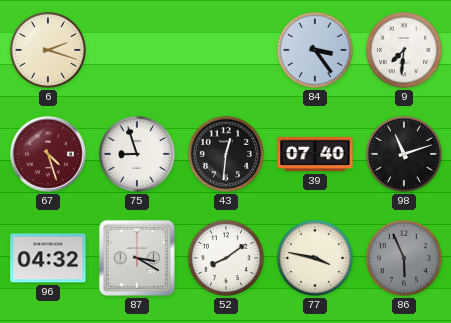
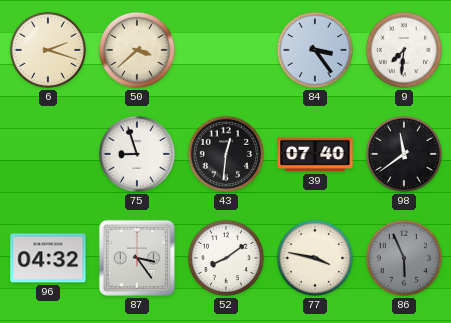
50: none -> 3:38 (137, 50)
67: 4:27 -> none (49, 155)
98: 11:12 -> 11:39 (404, 154)
87: 3:20 -> 3:24 (137, 258)
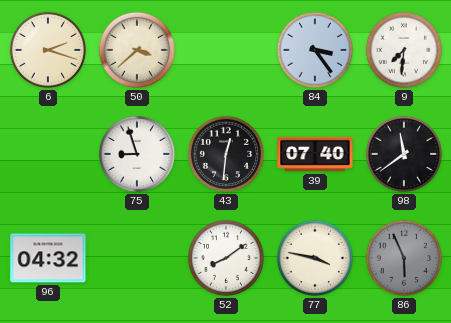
87: 3:24 -> none (137, 258)
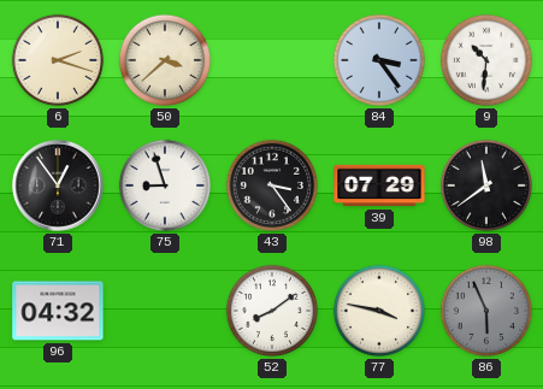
9: 7:31 -> 10:31 (486, 60)
71: none -> 12:54 (59, 187)
43: 12:31 -> 3:24 (272, 185)
39: 07:40 -> 07:29 (379, 185)
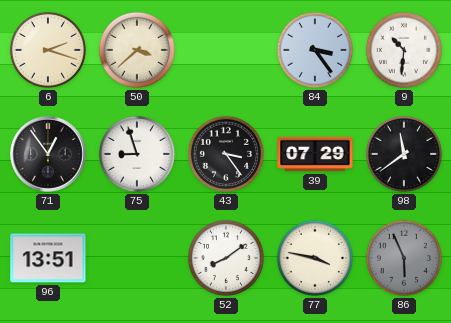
96: 04:32 -> 13:51 (48, 258)
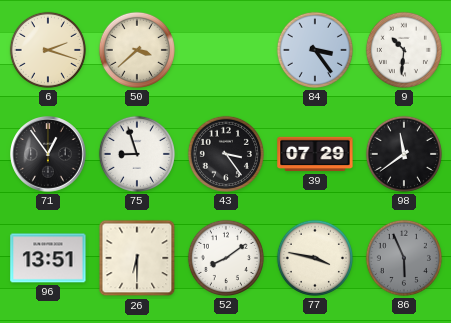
26: none -> 6:30 (137, 258)
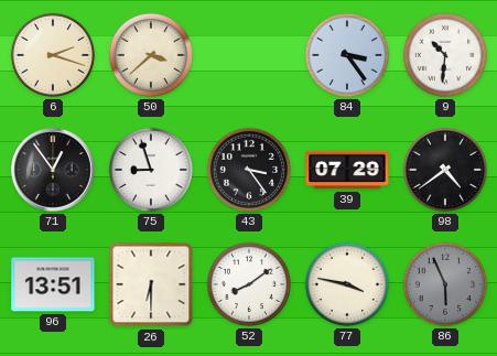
98: 11:39 -> 4:39 (445, 170)
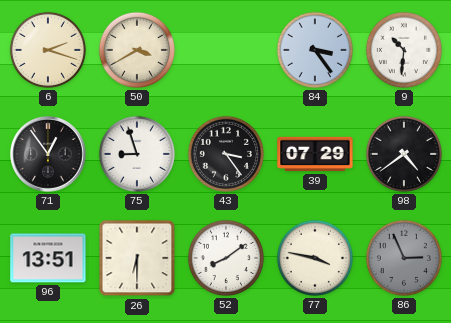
50: 3:38 -> 3:40 (137, 50)
86: 5:56 -> 2:56 (404, 258)
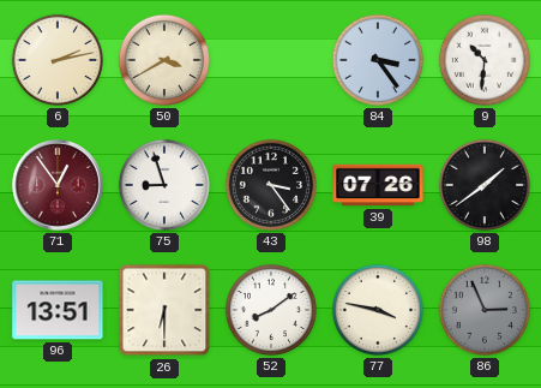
6: 2:18 -> 2:13 (58, 60)
71 dial: black -> burgundy (59, 186)
39: 07:29 -> 07:26 (378, 185)
98: 4:39 -> 1:39 (485, 185)
